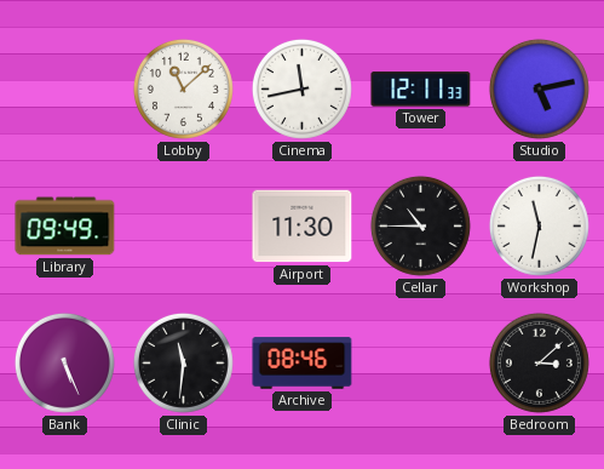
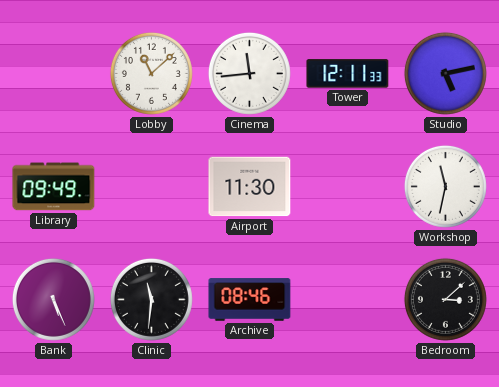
Cinema: 11:43 -> 11:44 (249, 73)
Cellar: 10:45 -> none (420, 225)
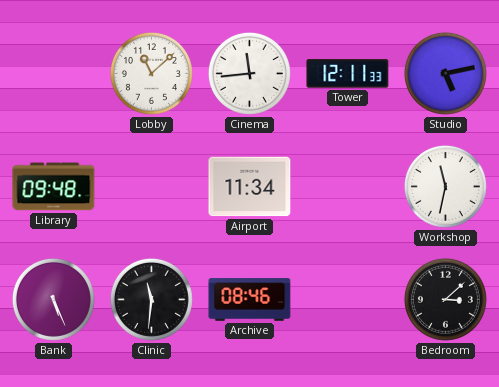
Library: 09:49 -> 09:48 (54, 187)
Airport: 11:30 -> 11:34 (250, 187)
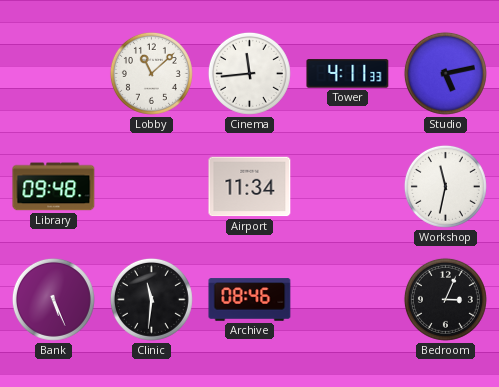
Tower: 12:11 -> 4:11 (348, 74)
Bedroom: 3:08 -> 3:04 (445, 299)
